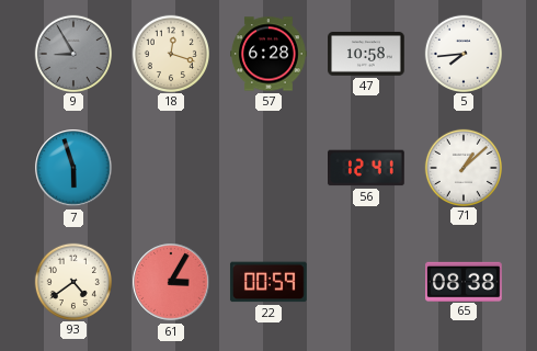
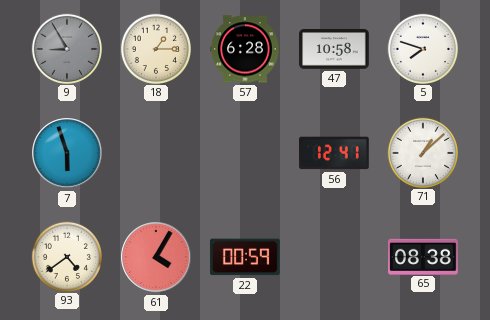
18: 12:18 -> 1:15 (155, 48)
5: 7:44 -> 7:48 (422, 48)
61: 3:05 -> 4:05 (156, 257)
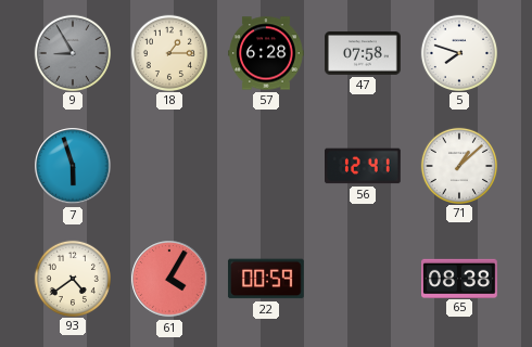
47: 10:58 -> 07:58 (363, 54)
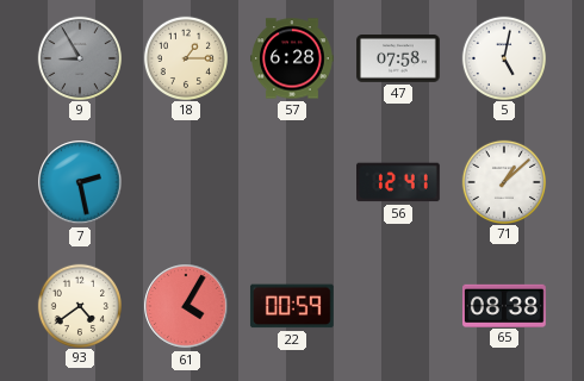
5: 7:48 -> 5:02 (503, 57)
7: 5:57 -> 2:28 (80, 182)
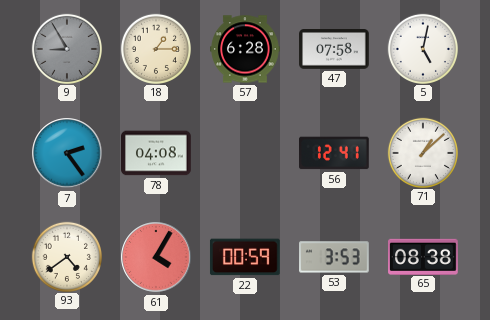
7: 2:28 -> 2:24 (67, 153)
78: none -> 04:08 (156, 153)
53: none -> 3:53 (335, 257)
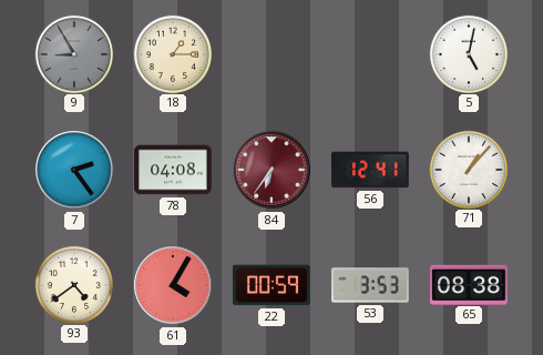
57: 6:28 -> none (245, 49)
47: 07:58 -> none (334, 50)
84: none -> 6:36 (271, 170)
71: 1:08 -> 1:07 (468, 169)
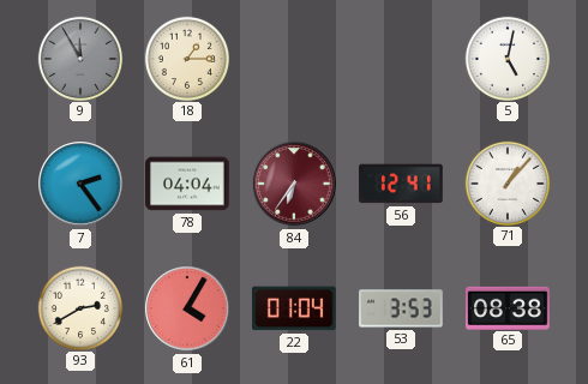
9: 8:55 -> 11:55 (79, 58)
78: 04:08 -> 04:04 (187, 184)
93: 4:39 -> 2:40 (79, 307)
22: 00:59 -> 01:04 (294, 308)
